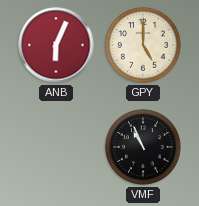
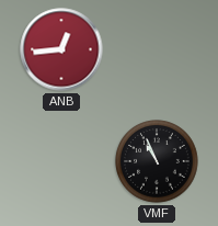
ANB: 6:04 -> 12:44 (61, 49)
GPY: 5:00 -> none (143, 45)
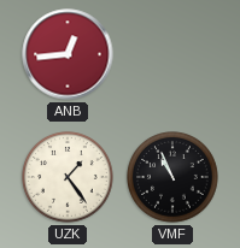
UZK: none -> 1:24 (68, 177)
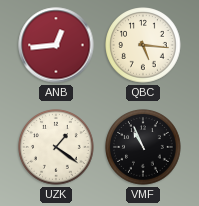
QBC: none -> 5:16 (143, 45)
UZK: 1:24 -> 1:21 (56, 147)
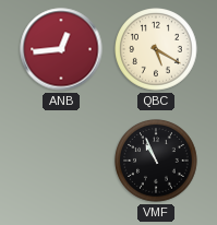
QBC: 5:16 -> 5:20 (156, 49)
UZK: 1:21 -> none (56, 147)
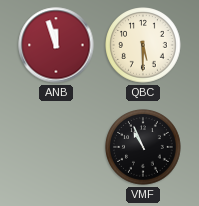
ANB: 12:44 -> 11:57 (56, 45)
QBC: 5:20 -> 5:30 (143, 45)
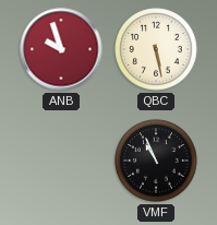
ANB: 11:57 -> 9:57 (61, 49)
QBC: 5:30 -> 5:28 (156, 49)
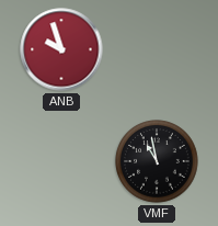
QBC: 5:28 -> none (156, 49)
VMF: 10:56 -> 10:58 (157, 161)
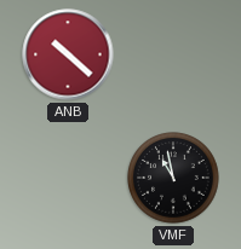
ANB: 9:57 -> 10:22 (68, 54)
